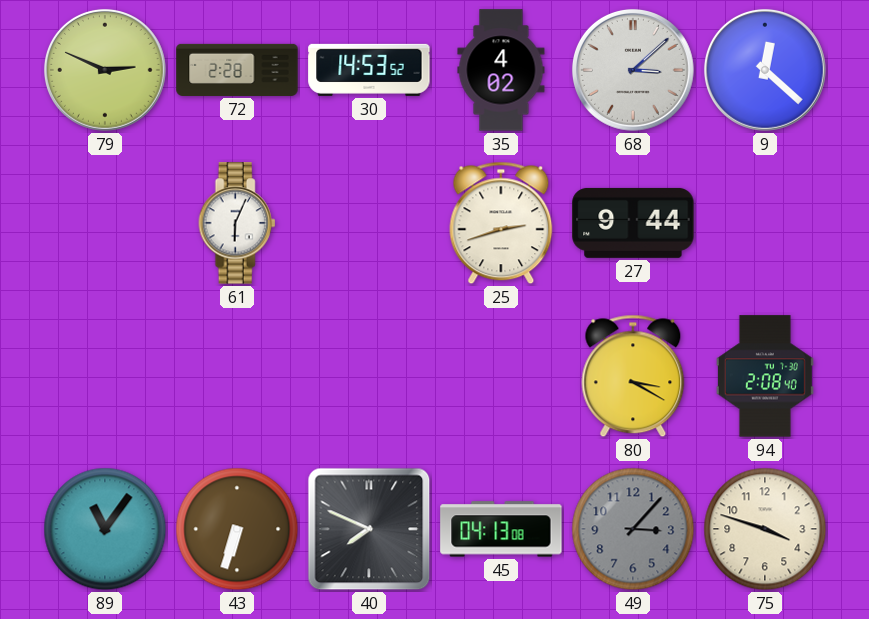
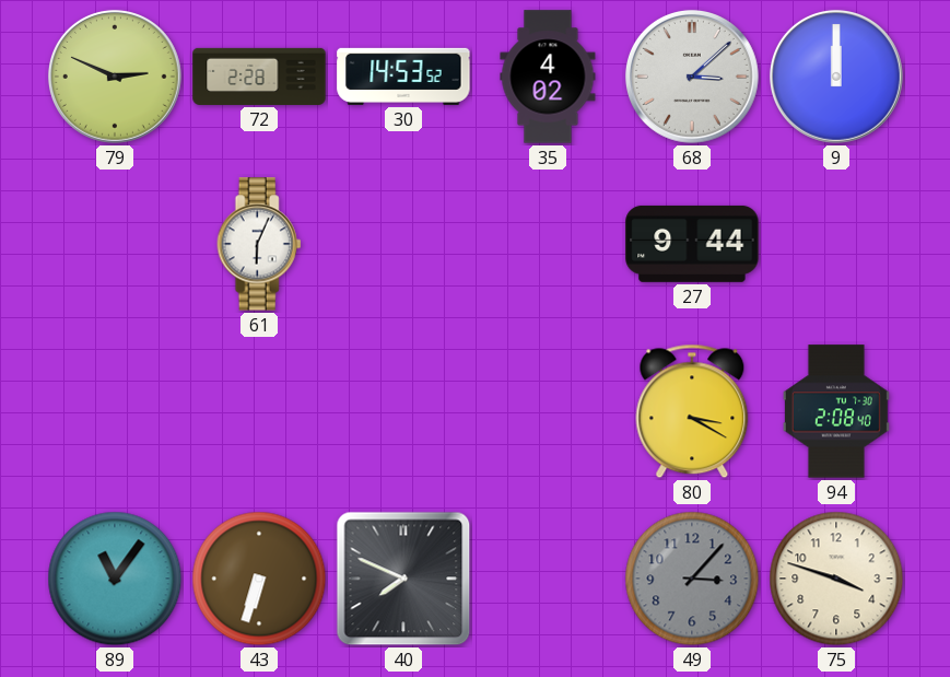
9: 12:22 -> 12:00 (836, 77)
25: 2:42 -> none (501, 223)
45: 04:13 -> none (501, 529)
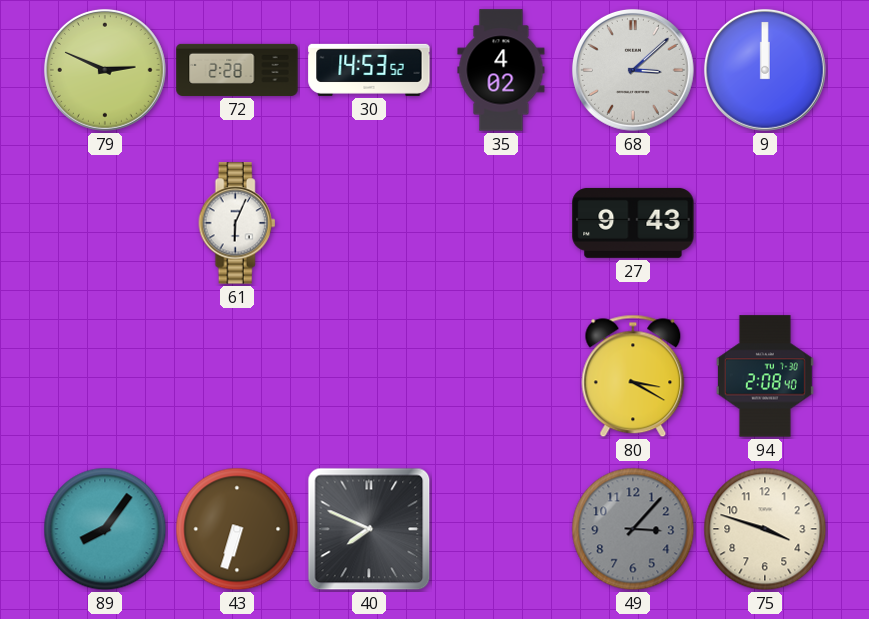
27: 9:44 -> 9:43 (633, 223)
89: 11:06 -> 8:06 (105, 529)
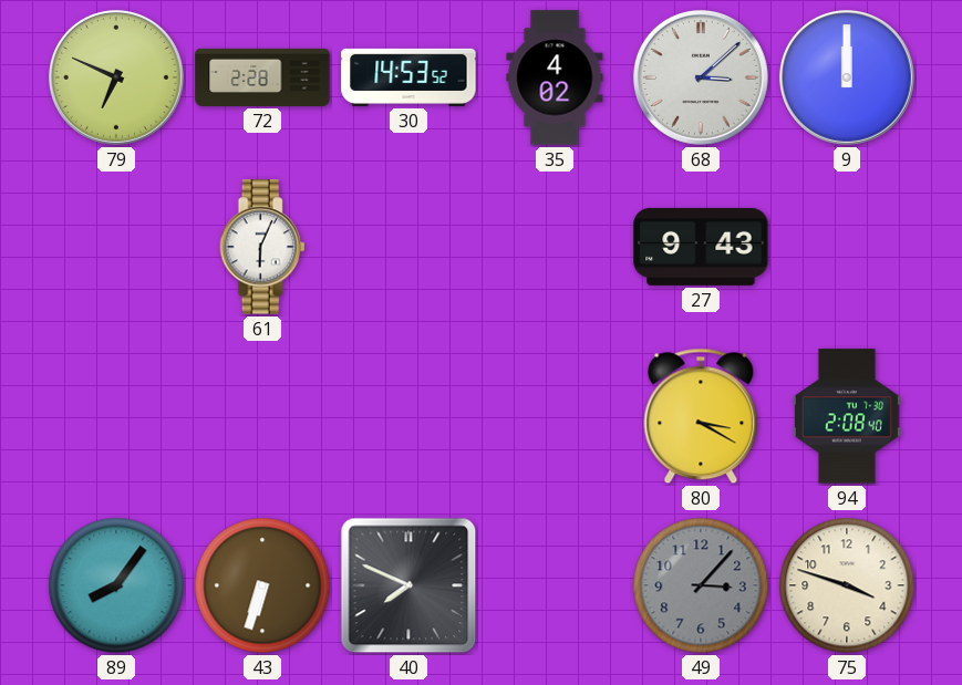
79: 2:49 -> 6:49 (116, 77)
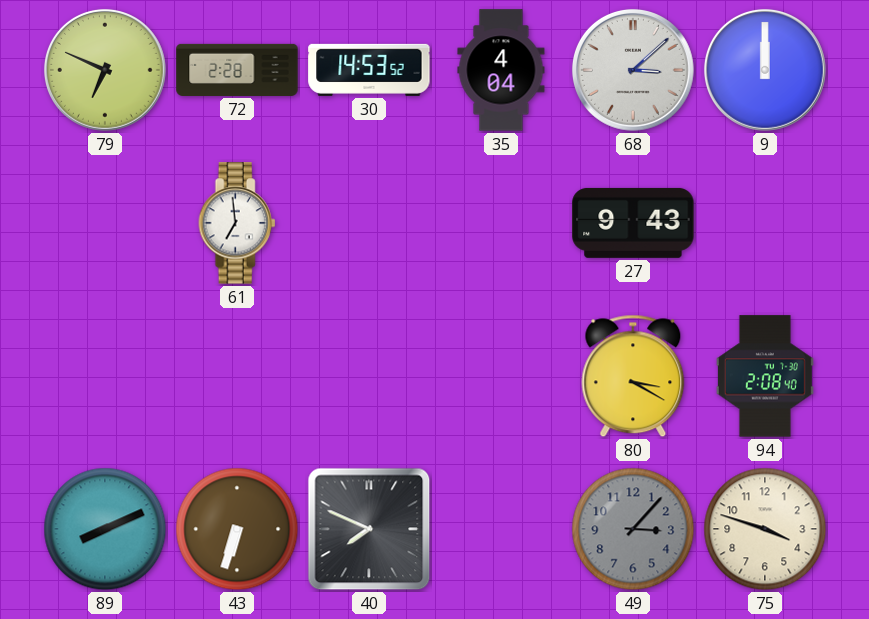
35: 4:02 -> 4:04 (501, 70)
61: 6:04 -> 6:59 (237, 223)
89: 8:06 -> 8:11 (105, 529)
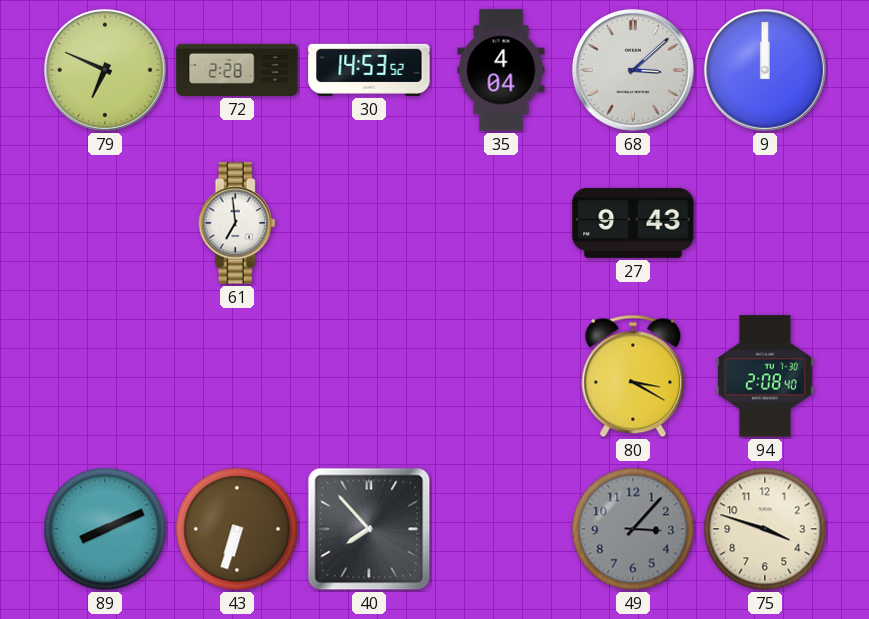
40: 7:49 -> 7:53 (369, 529)
